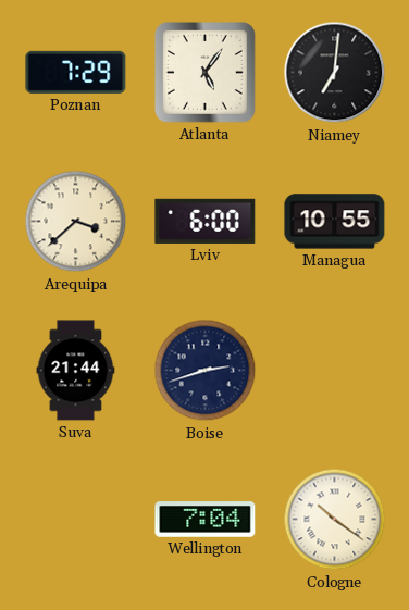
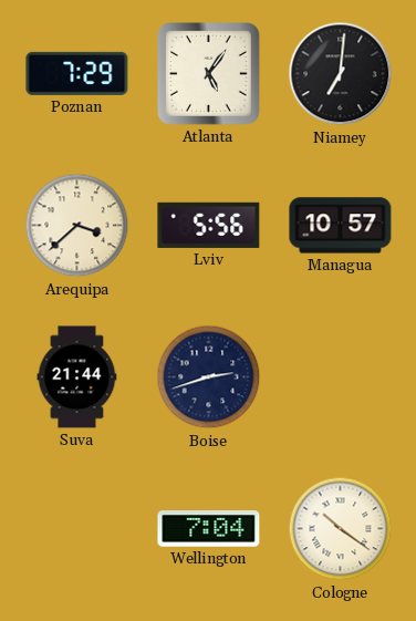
Lviv: 6:00 -> 5:56 (209, 225)
Managua: 10:55 -> 10:57 (341, 226)
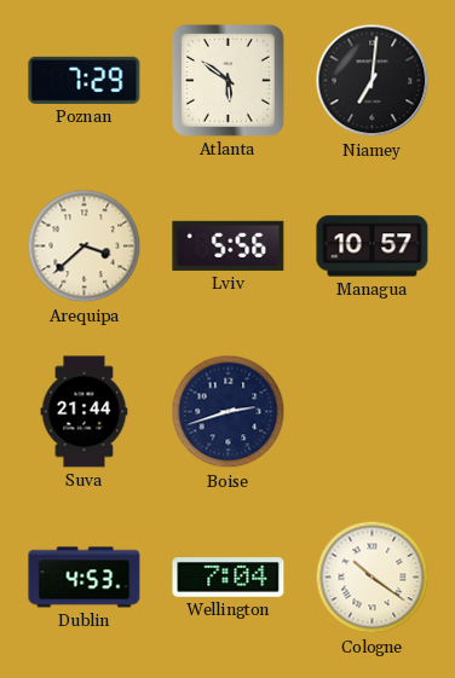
Atlanta: 5:06 -> 5:51 (229, 81)
Dublin: none -> 4:53 (85, 578)
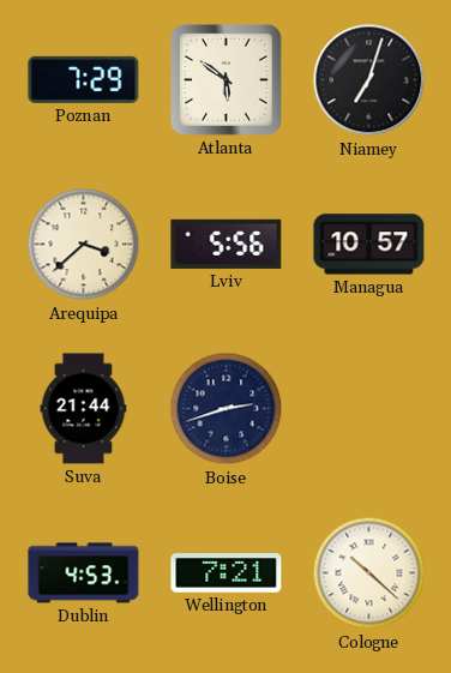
Niamey: 7:01 -> 7:03 (369, 80)
Wellington: 7:04 -> 7:21 (227, 573)
Cologne: 10:21 -> 10:22 (369, 573)
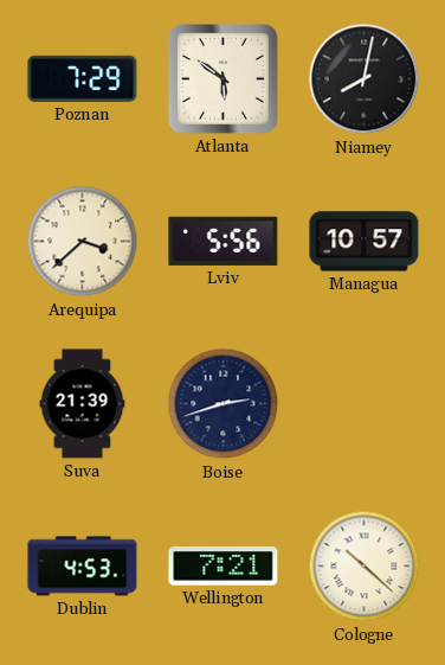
Niamey: 7:03 -> 8:02 (365, 79)
Suva: 21:44 -> 21:39 (83, 404)
